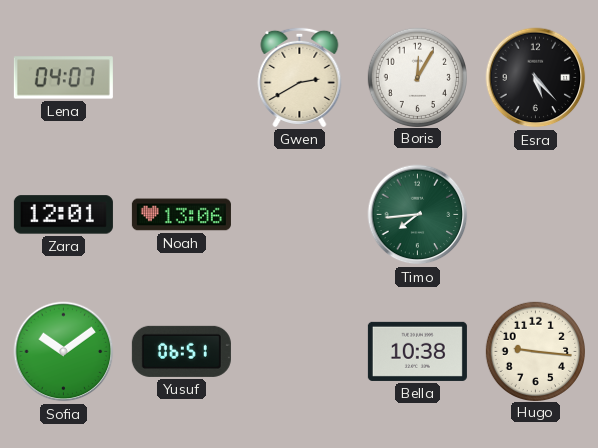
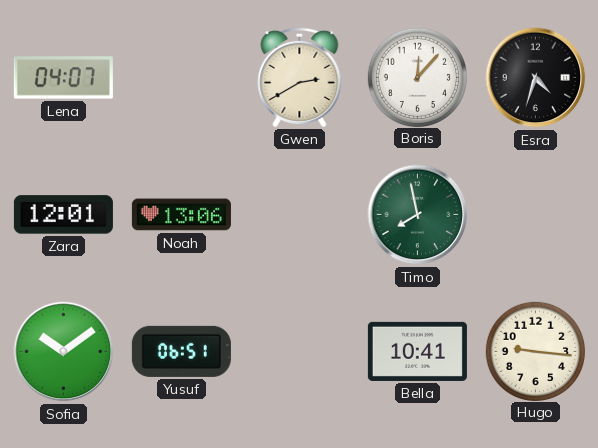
Boris: 12:05 -> 12:07 (417, 77)
Esra: 5:23 -> 4:33 (536, 78)
Timo: 7:44 -> 7:58 (418, 215)
Bella: 10:38 -> 10:41 (417, 351)
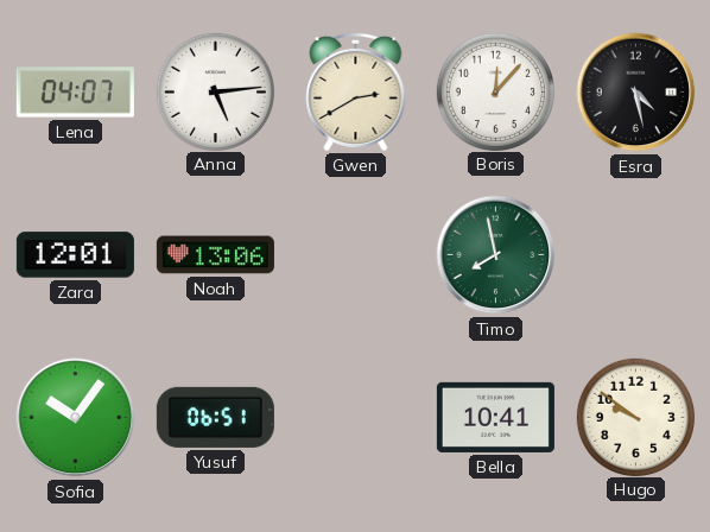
Anna: none -> 5:14 (215, 91)
Esra: 4:33 -> 4:28 (636, 93)
Sofia: 10:09 -> 10:06 (76, 418)
Hugo: 9:16 -> 9:51 (635, 417)
